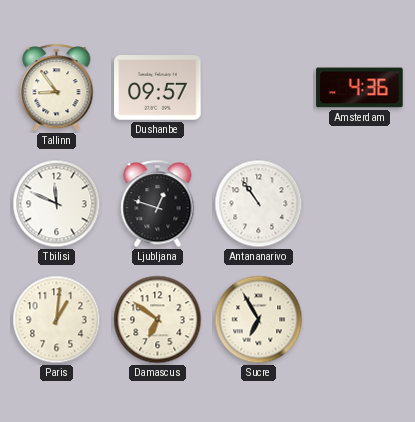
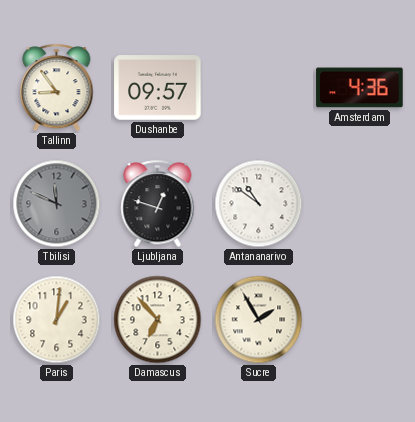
Tbilisi dial: white -> grey (57, 204)
Antananarivo: 10:54 -> 10:51 (259, 204)
Damascus: 6:51 -> 6:53 (158, 320)
Sucre: 6:55 -> 1:55 (259, 320)
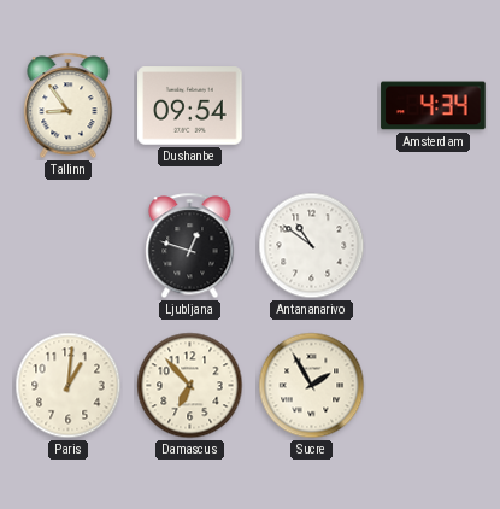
Dushanbe: 09:57 -> 09:54 (190, 106)
Amsterdam: 4:36 -> 4:34 (434, 106)
Tbilisi: 11:49 -> none (57, 204)
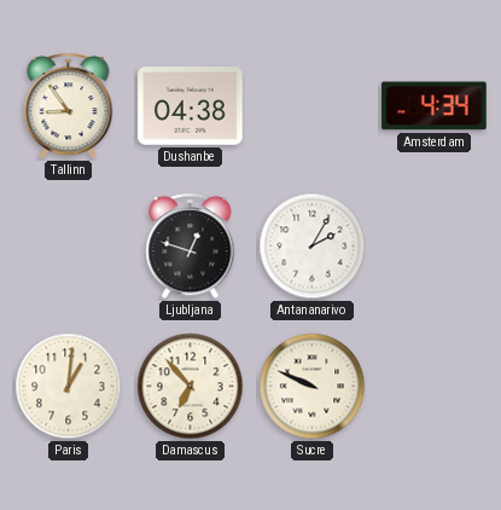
Dushanbe: 09:54 -> 04:38 (191, 106)
Antananarivo: 10:51 -> 2:05 (313, 247)
Sucre: 1:55 -> 9:49 (313, 387)
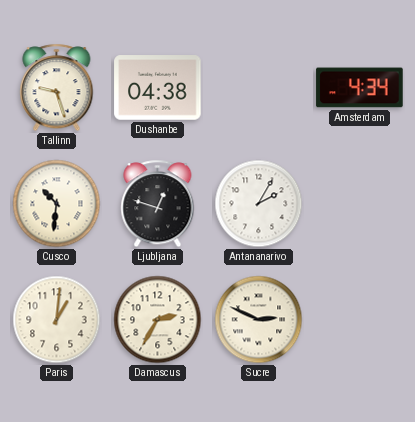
Tallinn: 8:54 -> 9:27 (57, 88)
Cusco: none -> 10:31 (57, 204)
Damascus: 6:53 -> 2:35 (158, 320)
Sucre: 9:49 -> 2:49 (259, 320)
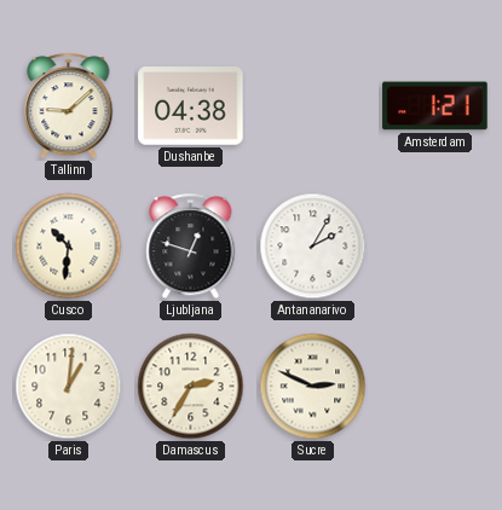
Tallinn: 9:27 -> 9:08 (69, 106)
Amsterdam: 4:34 -> 1:21 (435, 106)
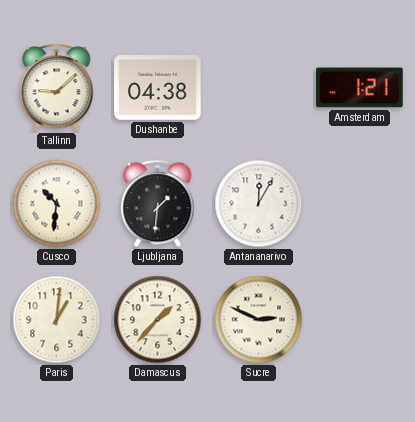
Ljubljana: 12:48 -> 1:31 (158, 204)
Antananarivo: 2:05 -> 12:05 (259, 204)
Damascus: 2:35 -> 1:37 (158, 320)
